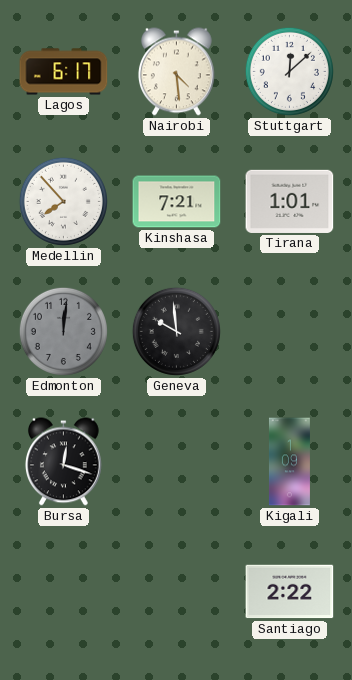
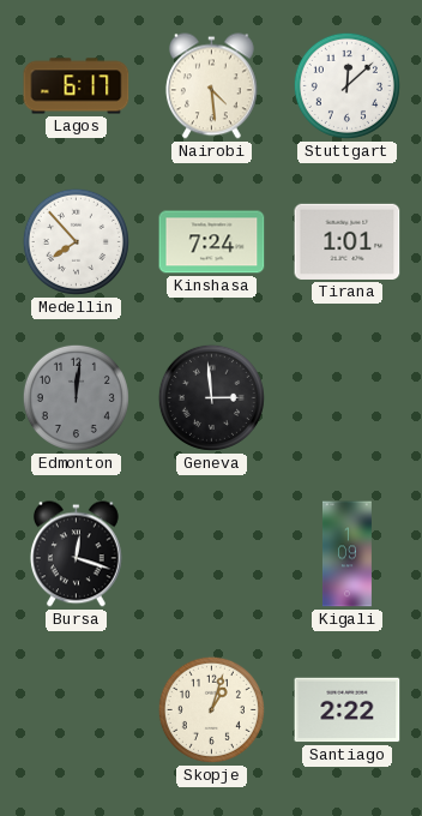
Kinshasa: 7:21 -> 7:24 (212, 242)
Geneva: 9:59 -> 2:59 (211, 397)
Skopje: none -> 1:03 (211, 709)
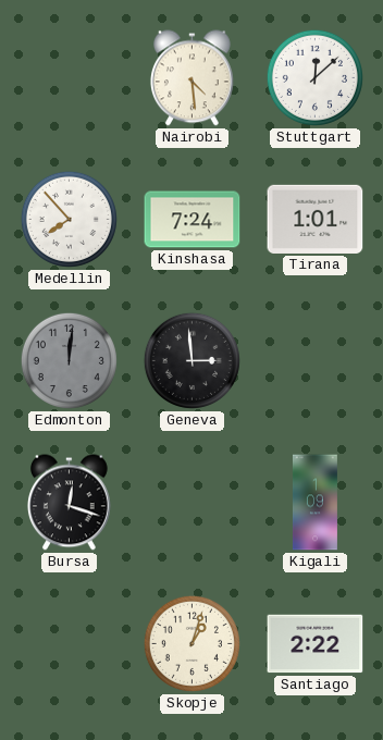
Lagos: 6:17 -> none (77, 86)
